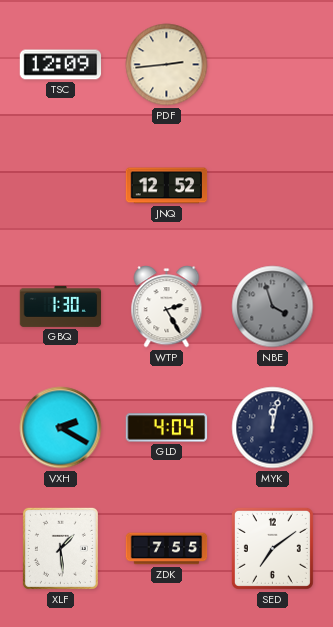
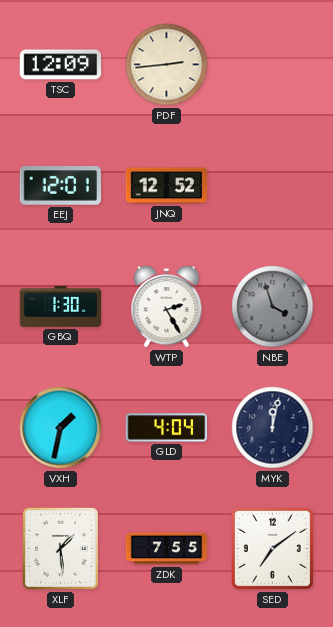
EEJ: none -> 12:01 (60, 186)
VXH: 2:20 -> 1:32 (61, 428)
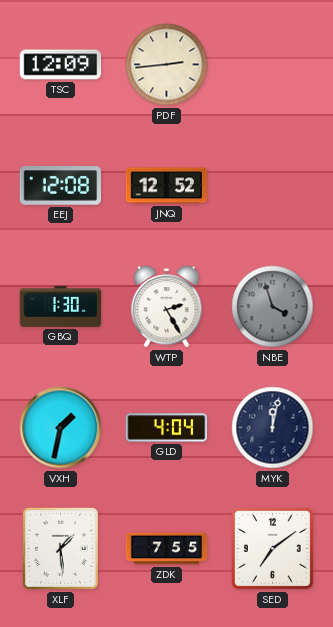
EEJ: 12:01 -> 12:08 (60, 186)
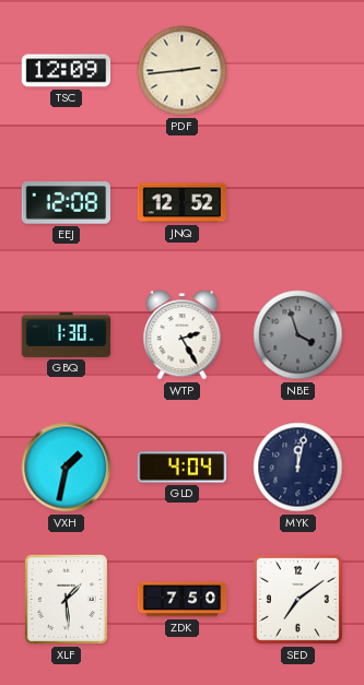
ZDK: 7:55 -> 7:50 (183, 600)
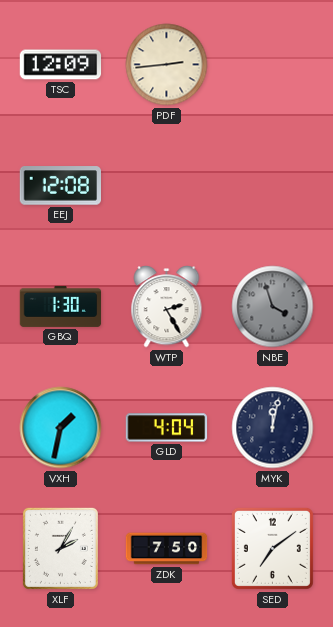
JNQ: 12:52 -> none (183, 203)
XLF: 1:29 -> 2:05 (60, 548)
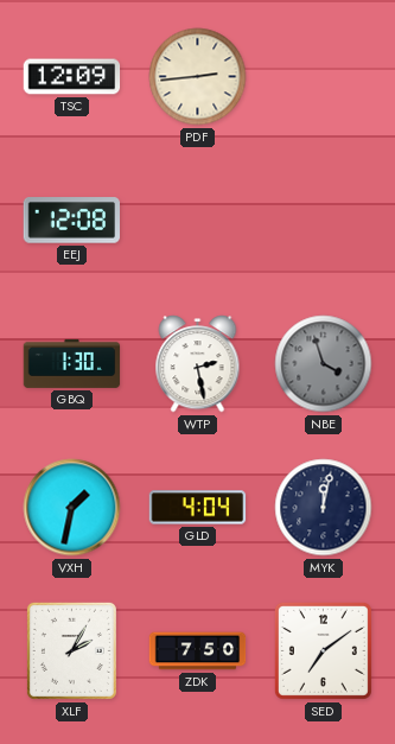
WTP: 2:25 -> 2:28 (198, 364)
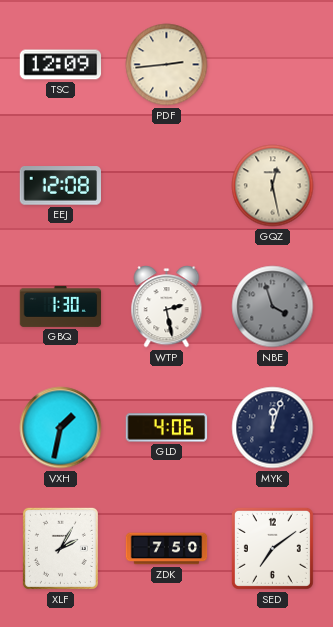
GQZ: none -> 12:28 (273, 186)
GLD: 4:04 -> 4:06 (167, 428)
MYK: 12:02 -> 12:03 (273, 428)
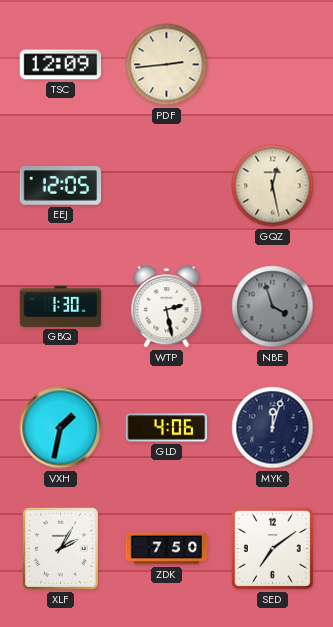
EEJ: 12:08 -> 12:05 (60, 186)
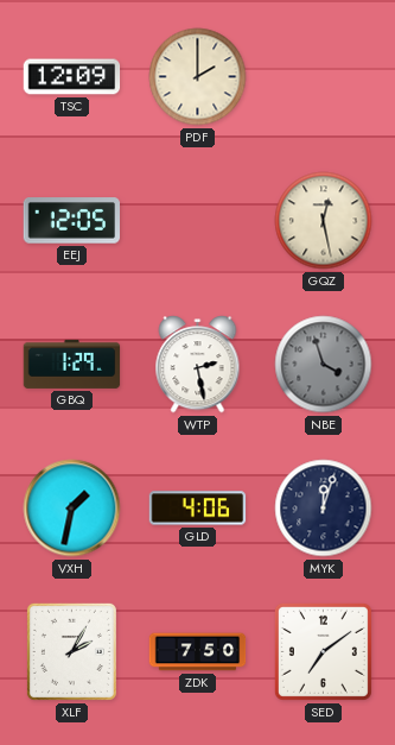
PDF: 2:44 -> 2:00 (198, 77)
GBQ: 1:30 -> 1:29 (72, 364)
